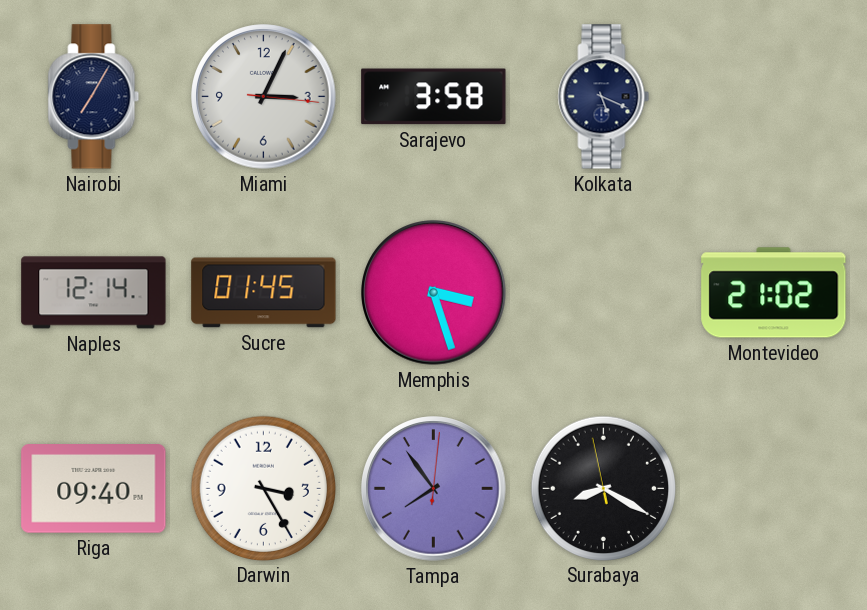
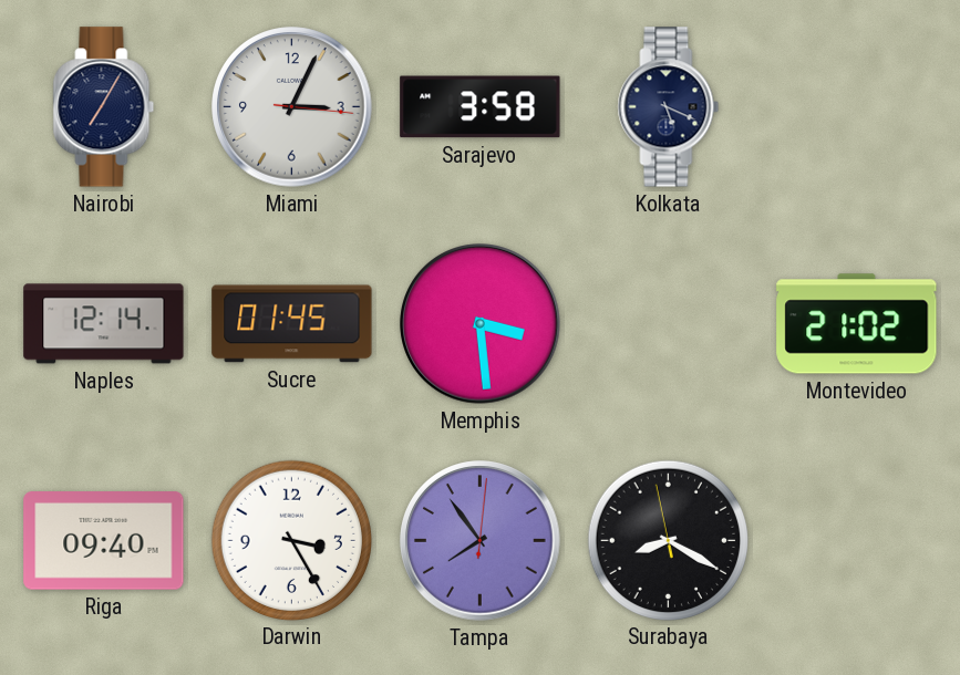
Memphis: 3:27 -> 3:29 (481, 324)
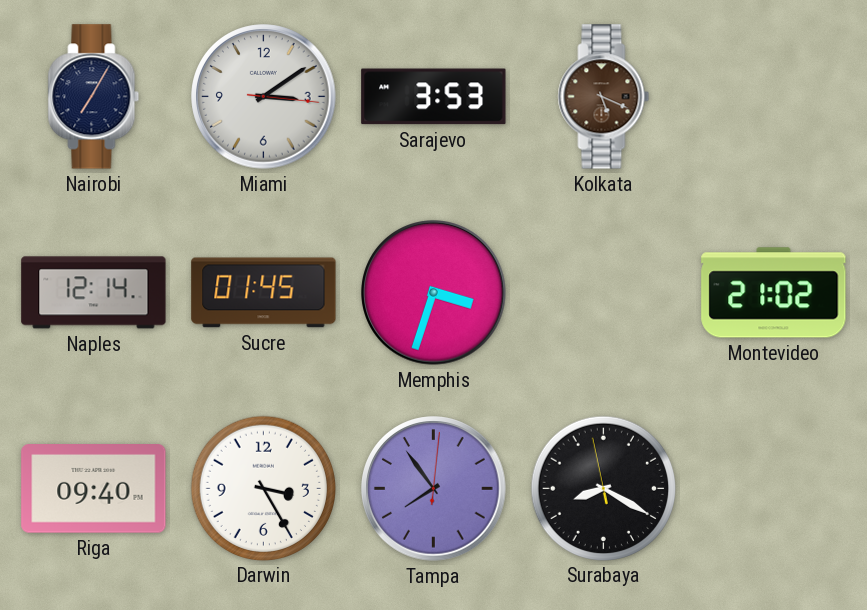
Miami: 3:04 -> 3:09 (264, 97)
Sarajevo: 3:58 -> 3:53 (434, 97)
Kolkata dial: navy -> brown (604, 97)
Memphis: 3:29 -> 3:33 (434, 293)
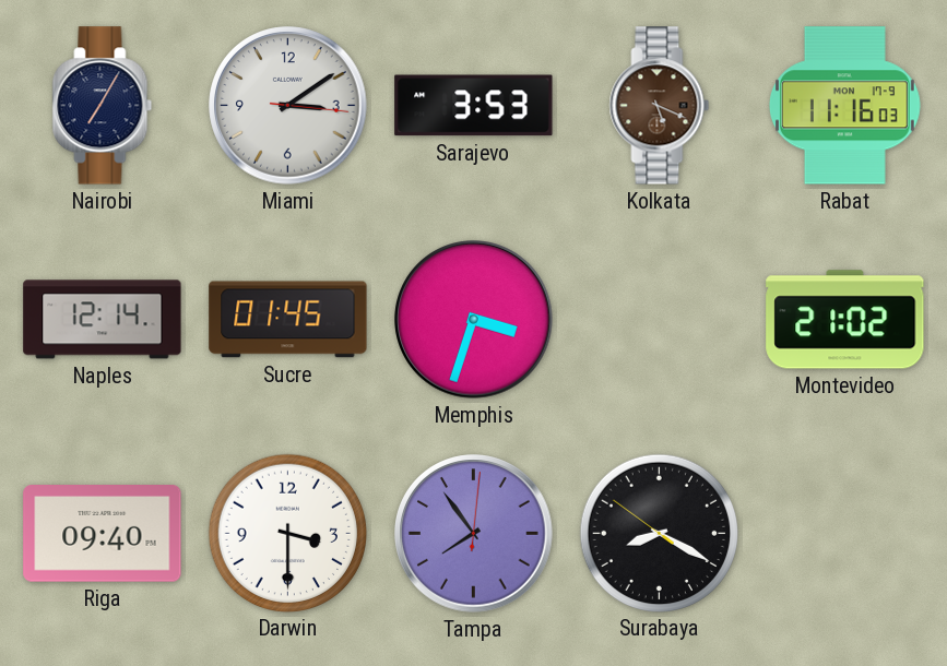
Rabat: none -> 11:16 (844, 106)
Darwin: 3:25 -> 3:30 (287, 533)
Surabaya: 8:19:58 -> 8:19:51 (659, 533)
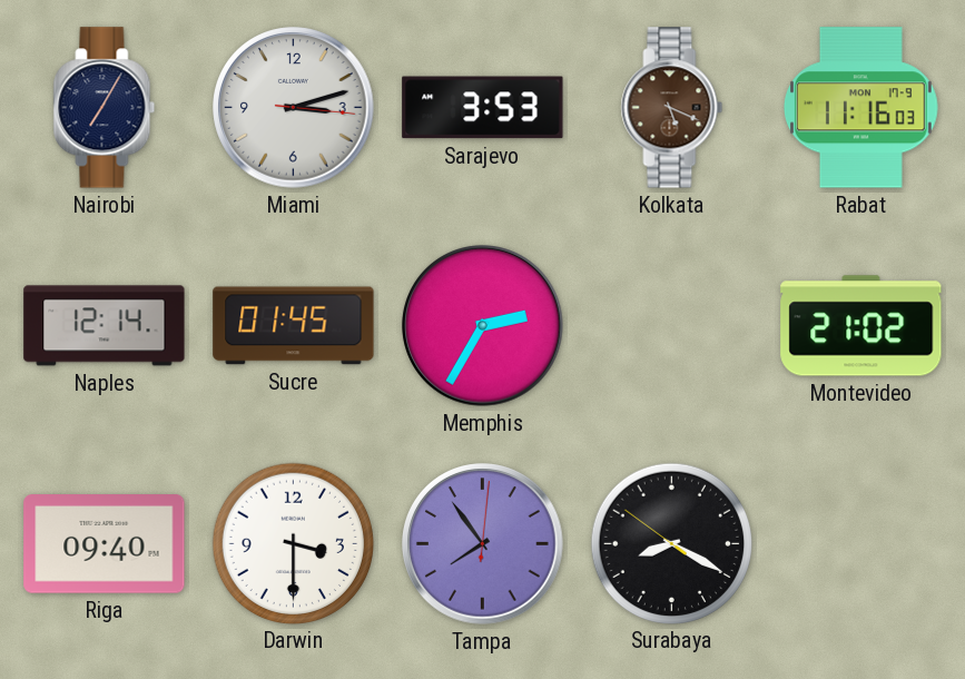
Miami: 3:09 -> 3:12 (294, 108)
Memphis: 3:33 -> 2:35 (483, 326)
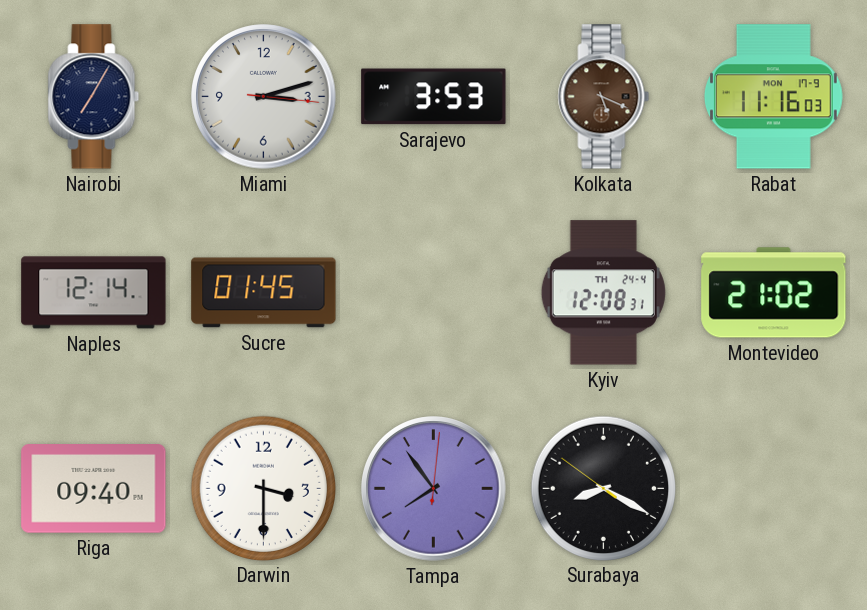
Memphis: 2:35 -> none (483, 326)
Kyiv: none -> 12:08 (603, 293)
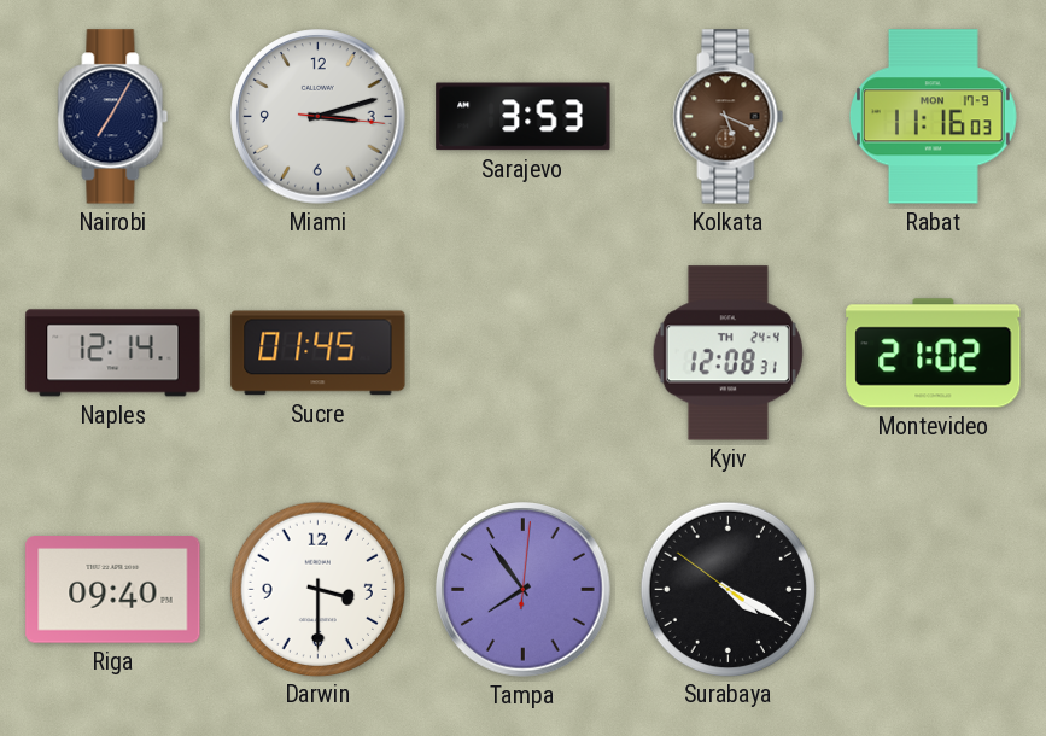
Surabaya: 8:19 -> 4:19 (727, 589)
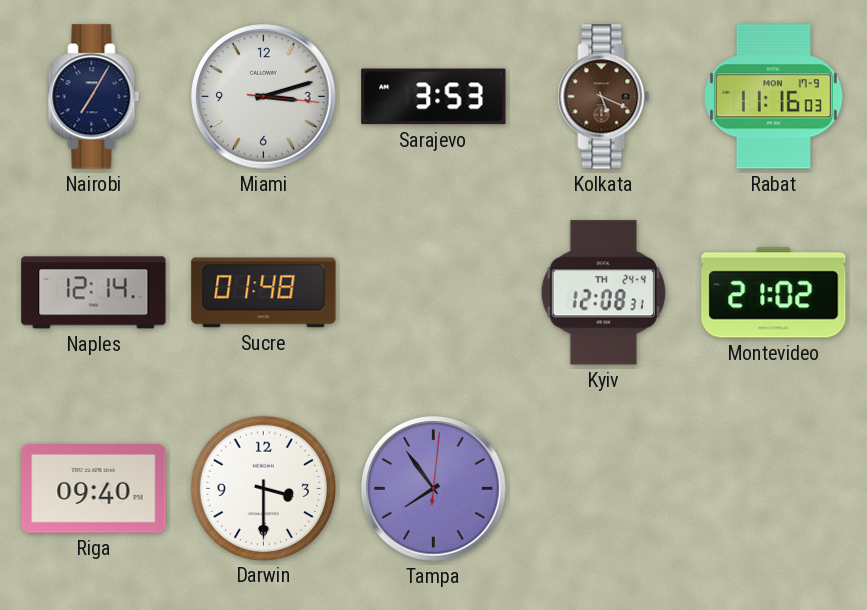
Sucre: 01:45 -> 01:48 (264, 293)
Surabaya: 4:19 -> none (727, 589)
